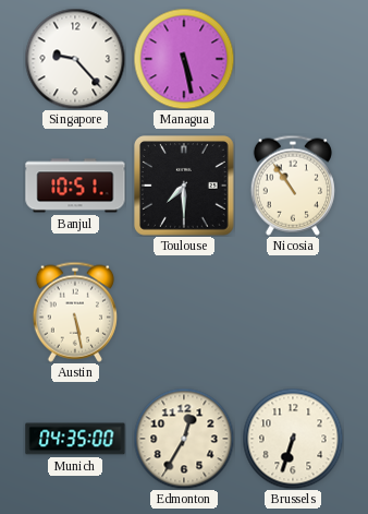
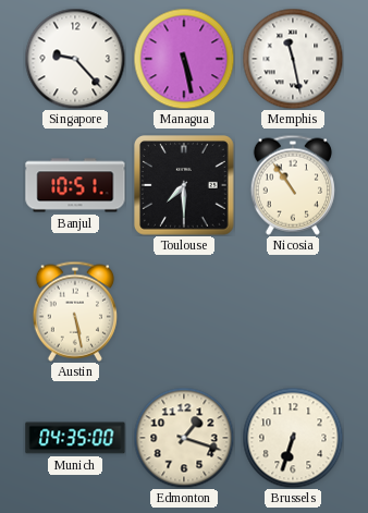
Memphis: none -> 11:28 (293, 59)
Edmonton: 12:35 -> 1:18 (184, 438)
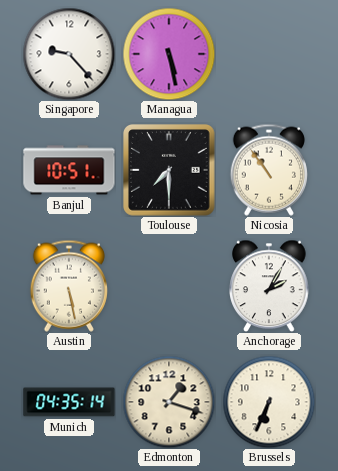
Memphis: 11:28 -> none (293, 59)
Anchorage: none -> 2:05 (269, 286)
Munich: 04:35:00 -> 04:35:14 (69, 402)
Brussels: 6:33 -> 6:34 (269, 402)
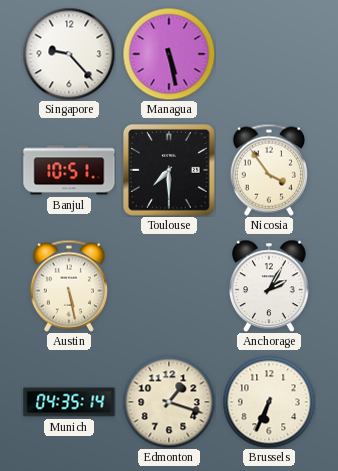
Nicosia: 10:54 -> 3:54 (269, 170)
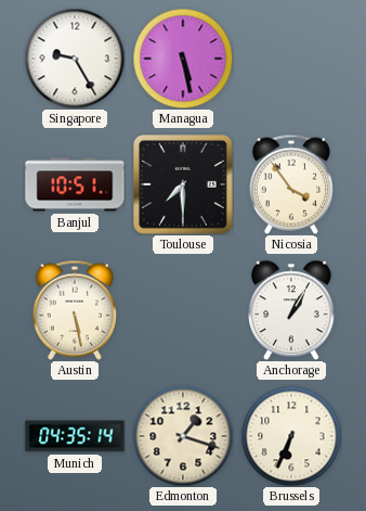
Singapore: 9:23 -> 9:25 (75, 59)
Anchorage: 2:05 -> 1:05 (291, 310)
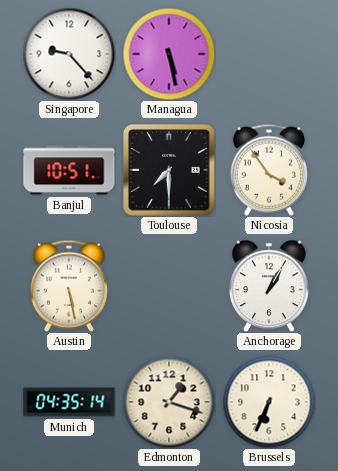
Singapore: 9:25 -> 9:23 (69, 54)
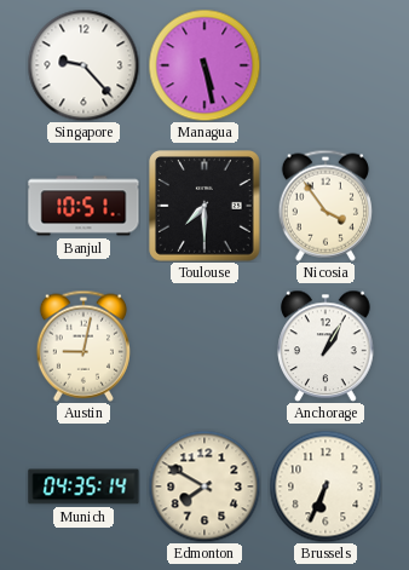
Austin: 5:28 -> 9:02 (83, 346)
Edmonton: 1:18 -> 7:50 (204, 486)
